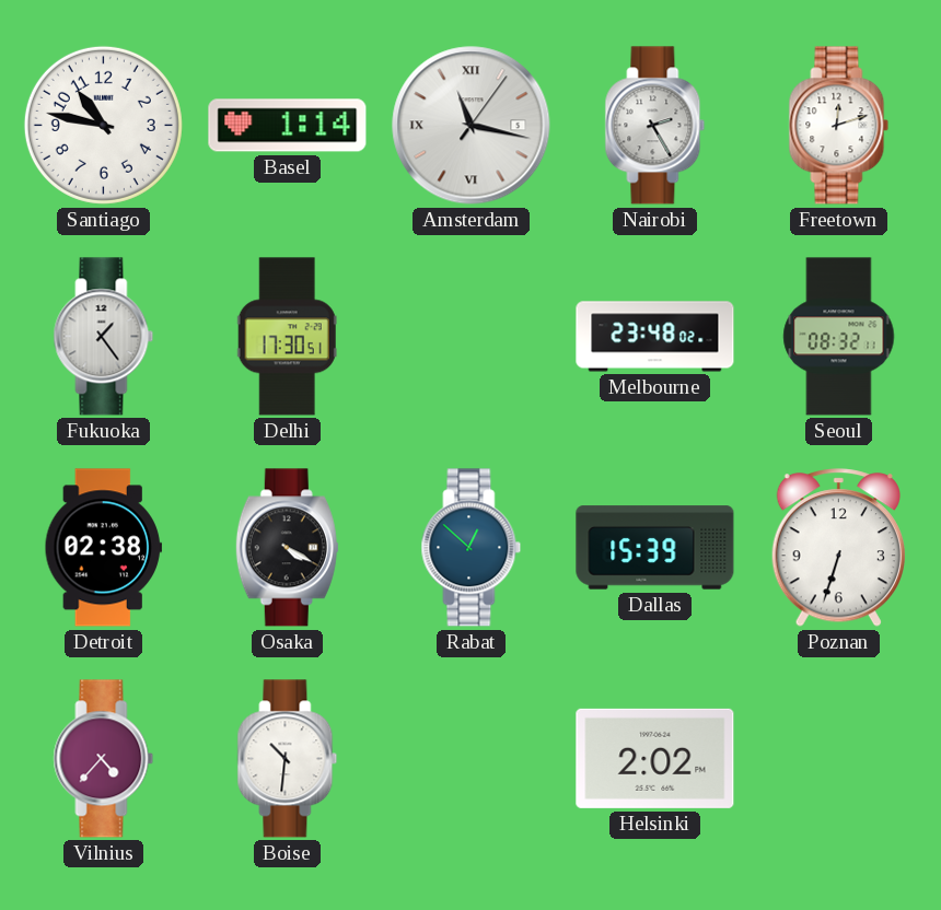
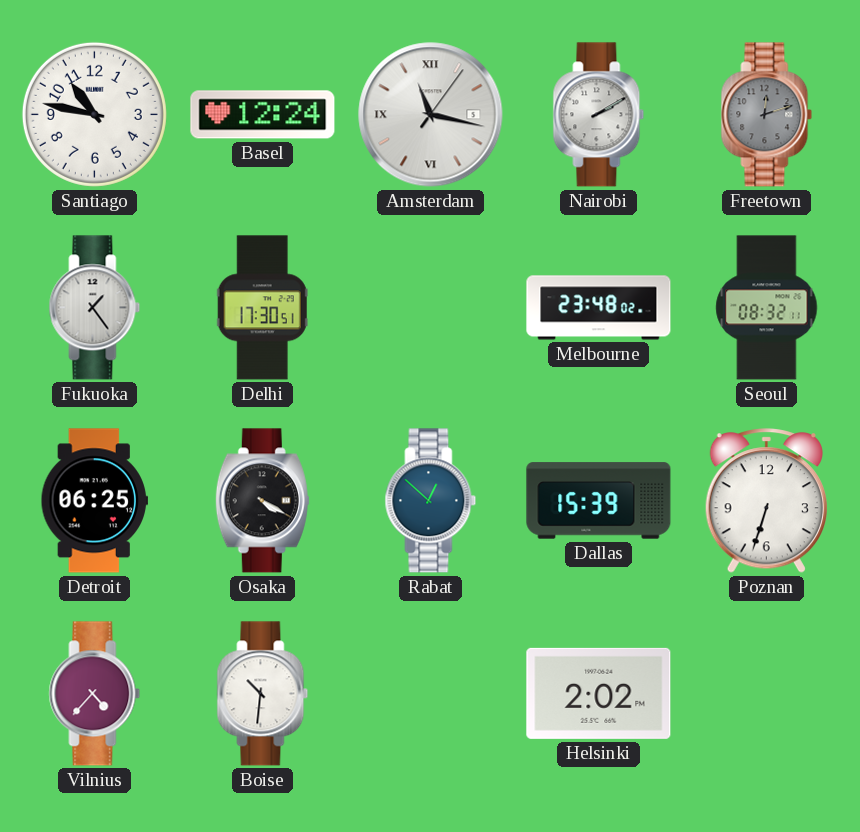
Basel: 1:14 -> 12:24 (263, 115)
Nairobi: 2:25 -> 2:10 (599, 115)
Freetown dial: white -> grey (767, 115)
Detroit: 02:38 -> 06:25 (94, 501)
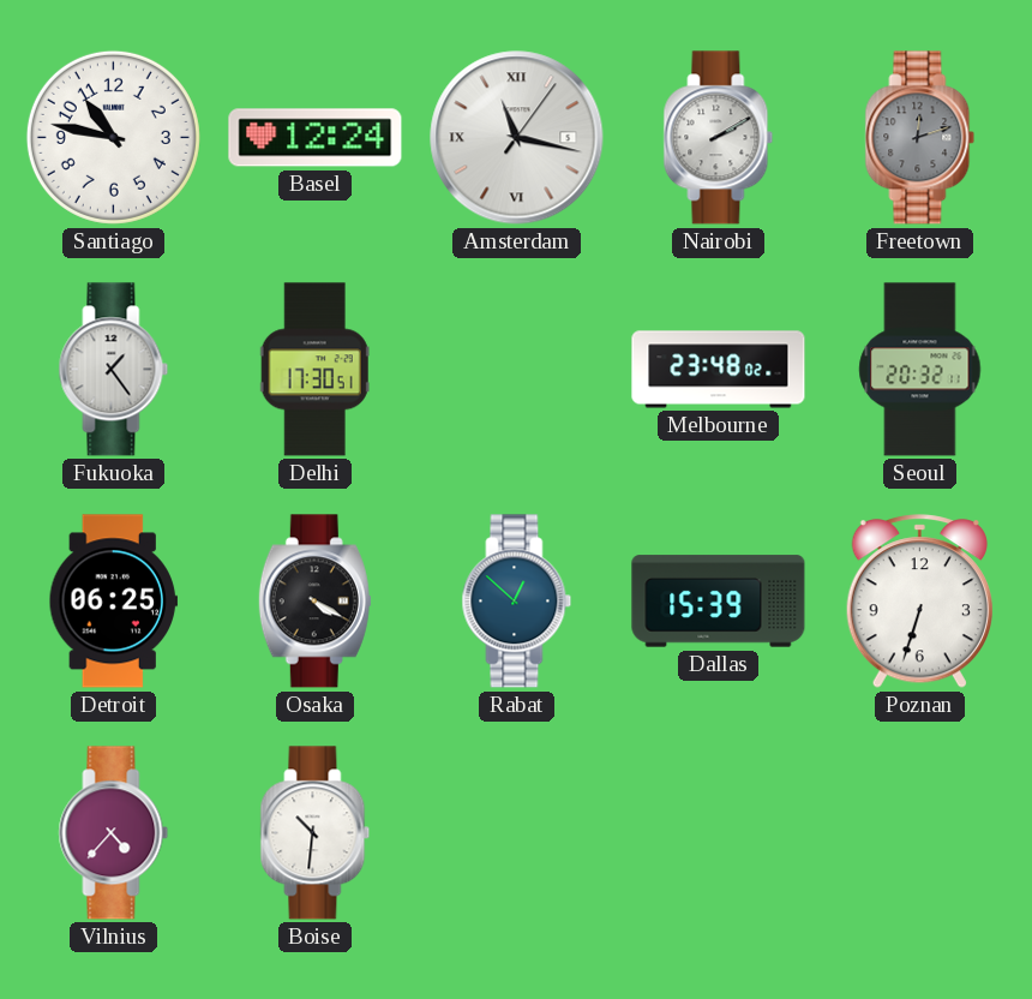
Seoul: 08:32 -> 20:32 (920, 370)
Helsinki: 2:02 -> none (599, 693)
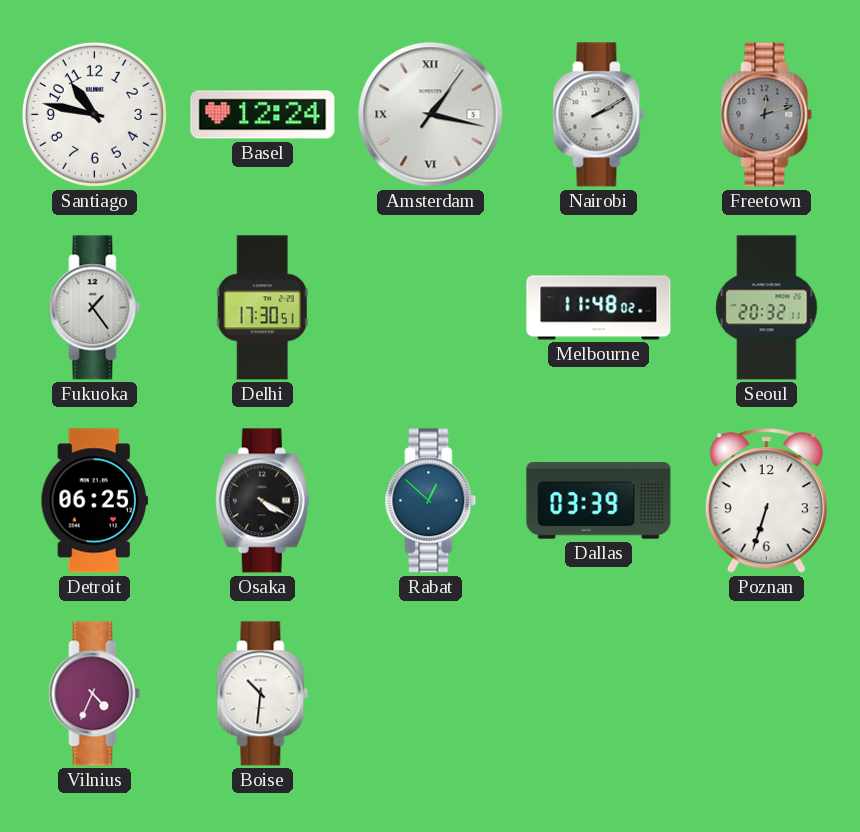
Amsterdam: 11:17 -> 1:17 (431, 115)
Melbourne: 23:48 -> 11:48 (599, 308)
Dallas: 15:39 -> 03:39 (599, 501)
Vilnius: 4:37 -> 4:34 (95, 694)
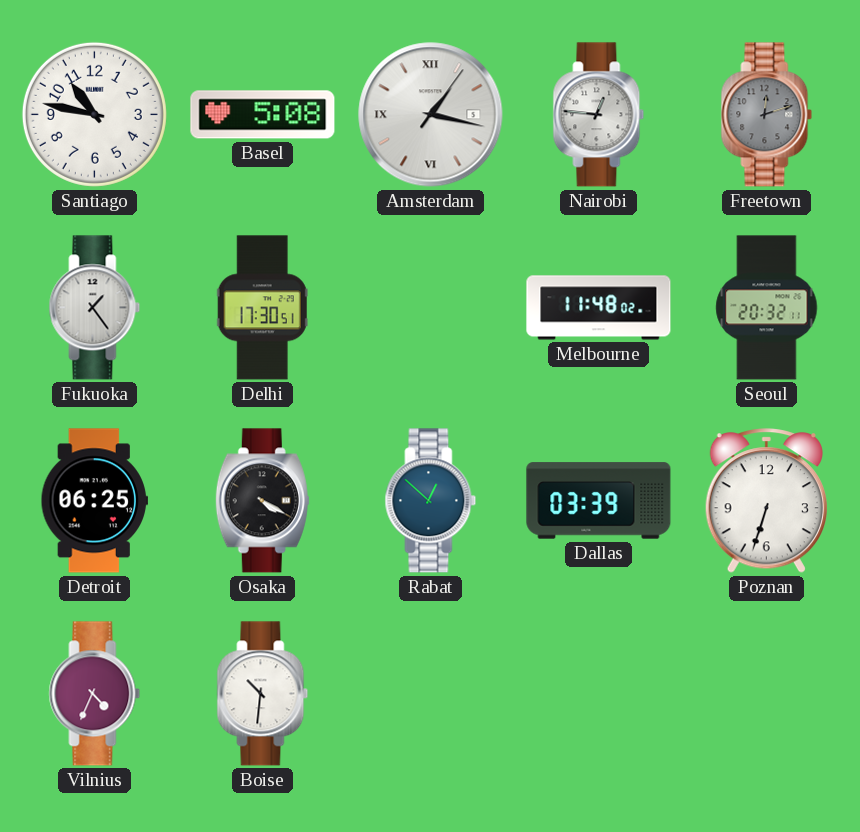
Basel: 12:24 -> 5:08 (263, 115)
Nairobi: 2:10 -> 12:46 (599, 115)
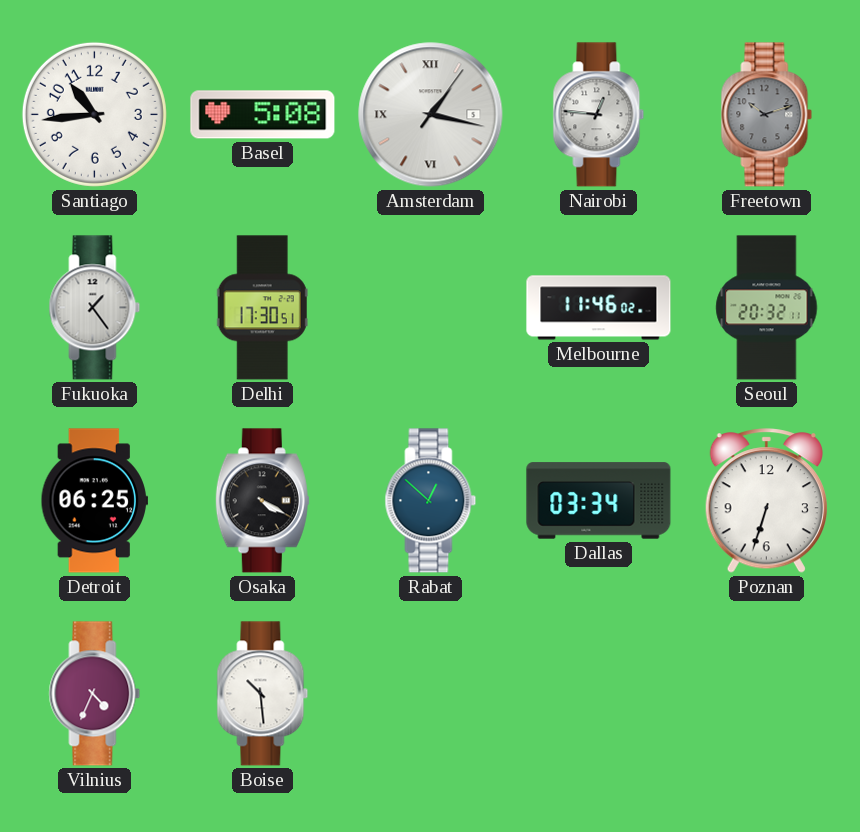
Santiago: 10:47 -> 10:44 (94, 114)
Freetown: 12:12 -> 10:12 (767, 115)
Melbourne: 11:48 -> 11:46 (599, 308)
Dallas: 03:39 -> 03:34 (599, 501)
Boise: 10:31 -> 10:29 (263, 694)
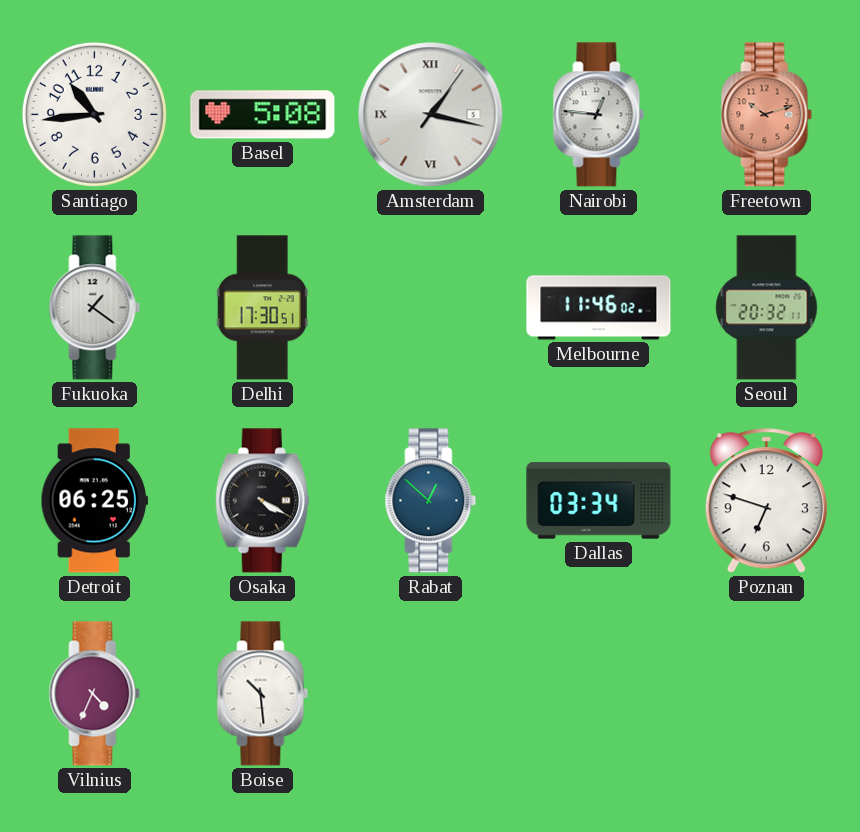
Freetown dial: grey -> salmon (767, 115)
Fukuoka: 1:24 -> 1:21 (95, 308)
Poznan: 6:33 -> 6:48 (766, 501)
